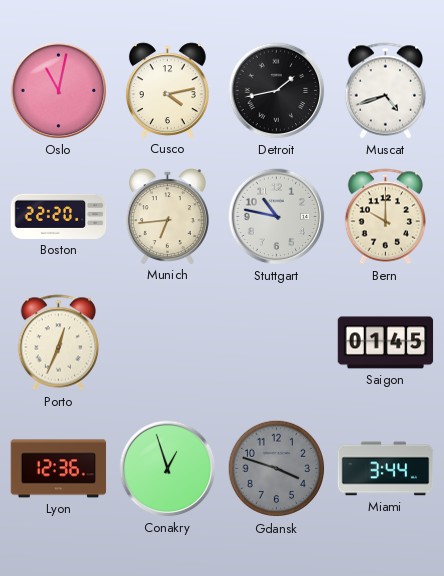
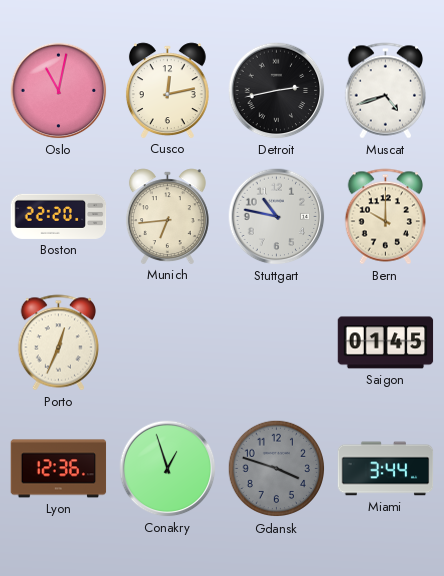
Cusco: 4:13 -> 12:13 (167, 90)
Detroit: 1:43 -> 2:43 (277, 91)
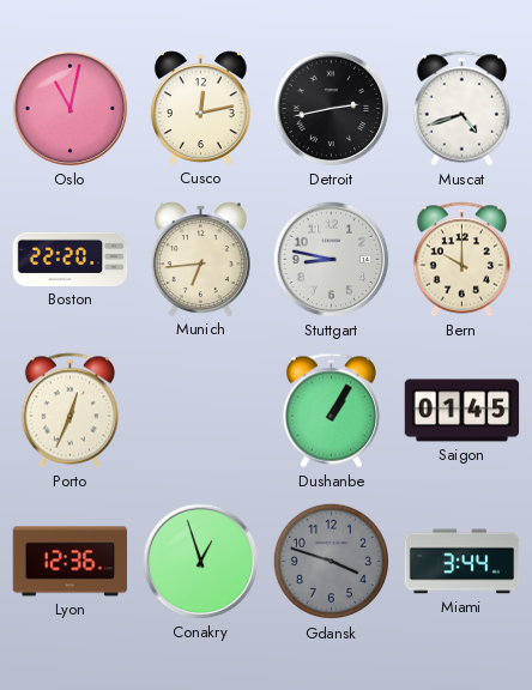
Stuttgart: 10:47 -> 8:47 (332, 260)
Dushanbe: none -> 1:05 (331, 411)
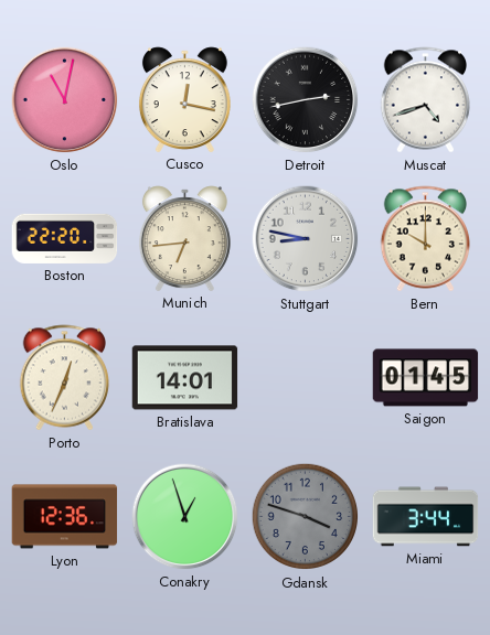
Cusco: 12:13 -> 12:17 (184, 99)
Bratislava: none -> 14:01 (185, 378)
Dushanbe: 1:05 -> none (331, 411)
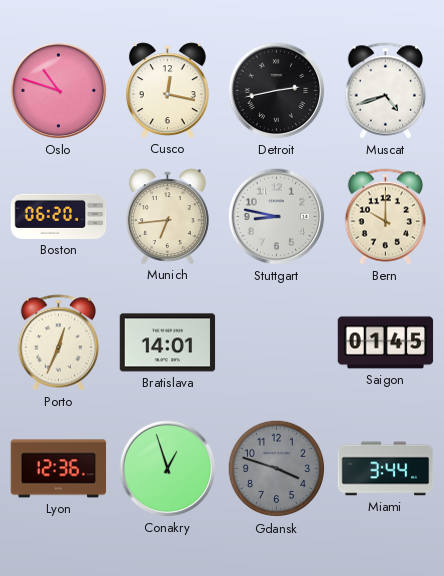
Oslo: 11:02 -> 10:48 (59, 91)
Boston: 22:20 -> 06:20 (59, 216)
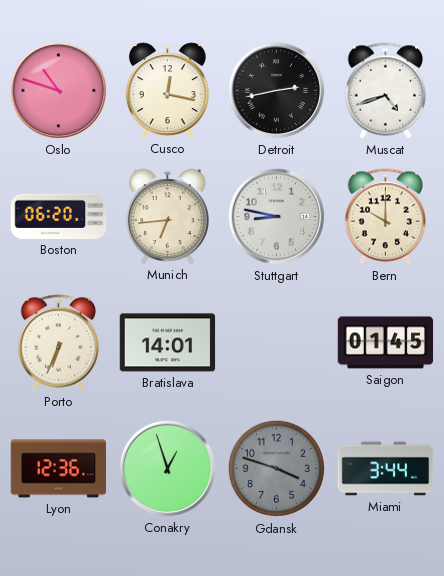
Porto: 12:34 -> 6:34 (58, 343)
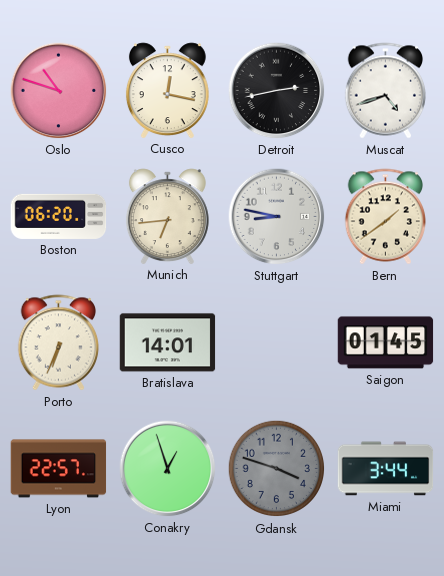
Bern: 10:00 -> 1:39 (385, 217)
Lyon: 12:36 -> 22:57 (59, 469)
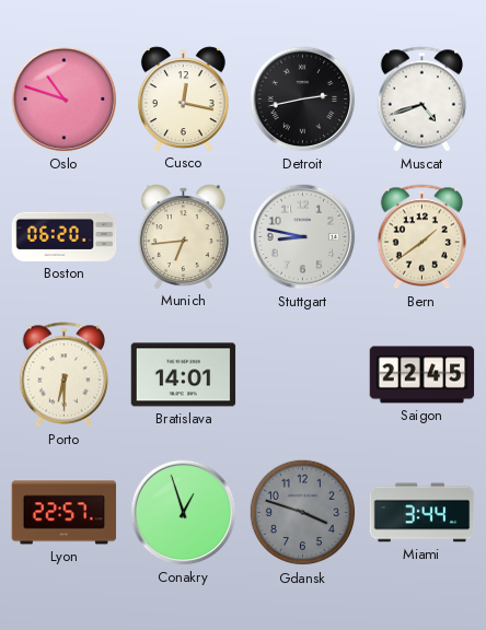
Porto: 6:34 -> 6:30 (63, 375)
Saigon: 01:45 -> 22:45 (423, 375)
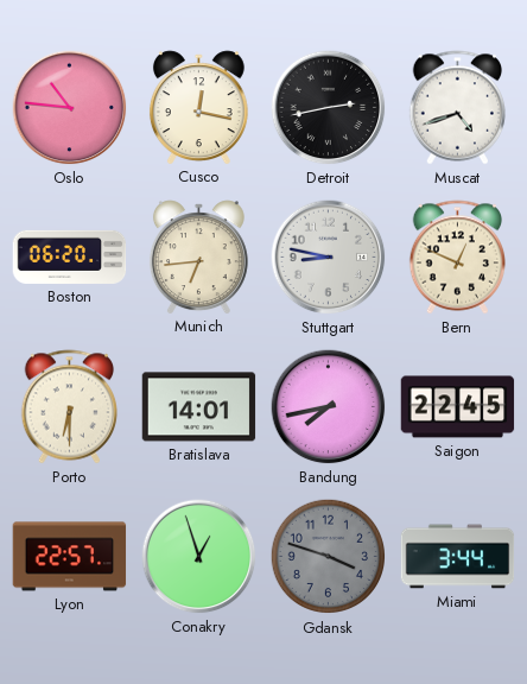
Oslo: 10:48 -> 10:46 (70, 108)
Bern: 1:39 -> 12:49 (457, 258)
Bandung: none -> 7:43 (329, 407)
